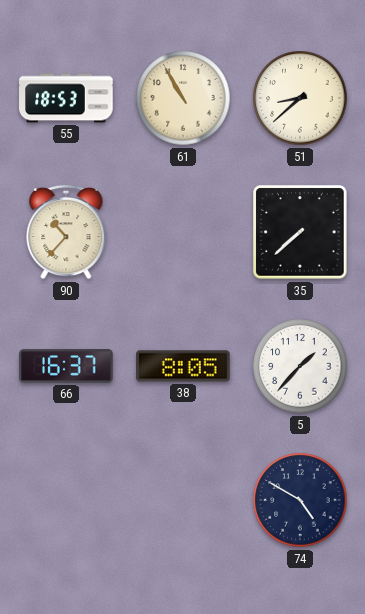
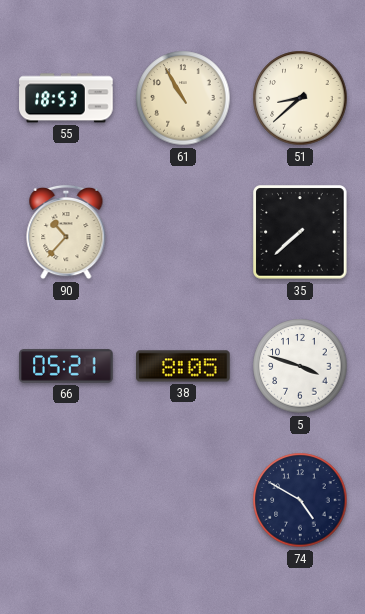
66: 16:37 -> 05:21 (66, 366)
5: 1:37 -> 3:48 (300, 366)
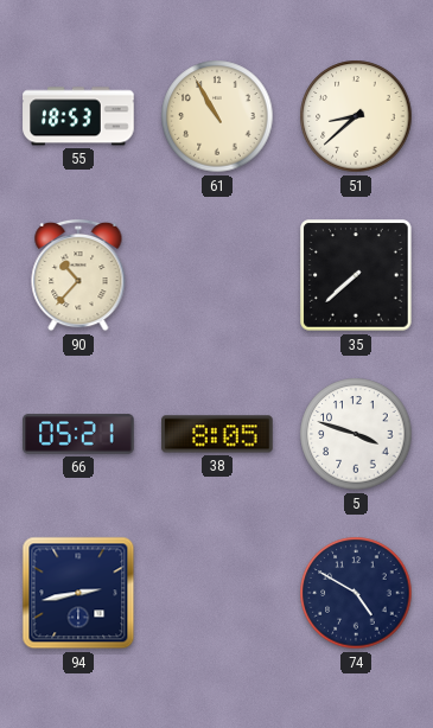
94: none -> 2:43 (78, 593)
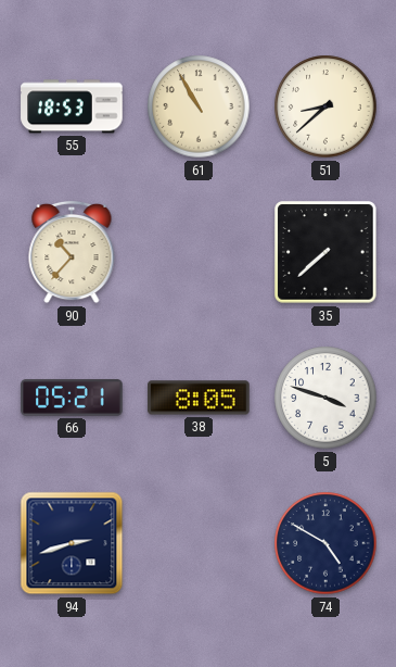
94: 2:43 -> 2:42 (72, 543)
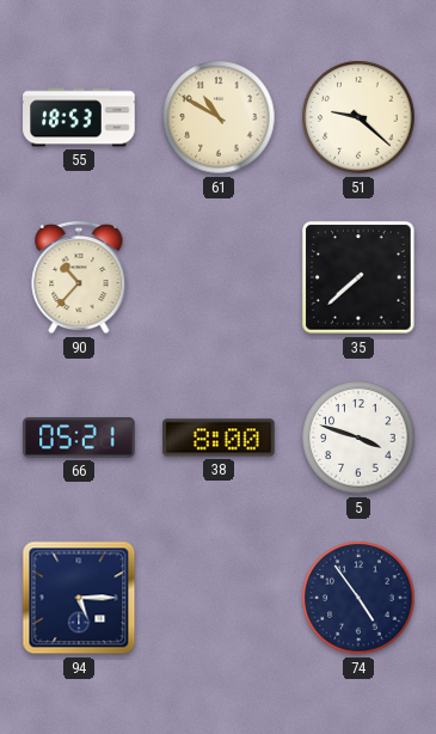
61: 10:55 -> 10:50 (219, 117)
51: 8:38 -> 9:22 (358, 117)
38: 8:05 -> 8:00 (219, 438)
94: 2:42 -> 5:15 (79, 598)
74: 4:50 -> 4:54 (358, 598)
